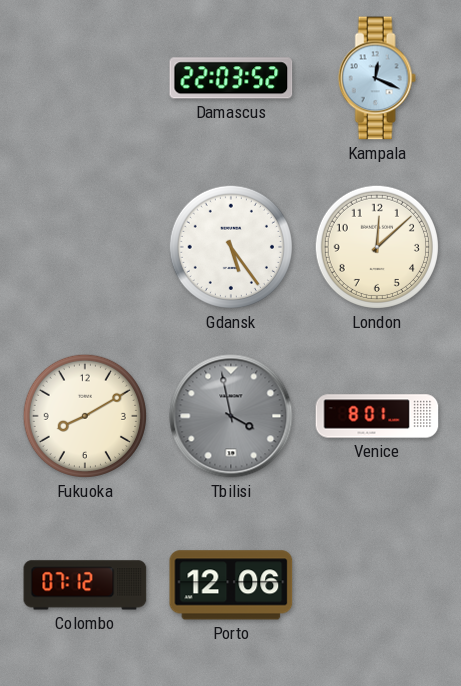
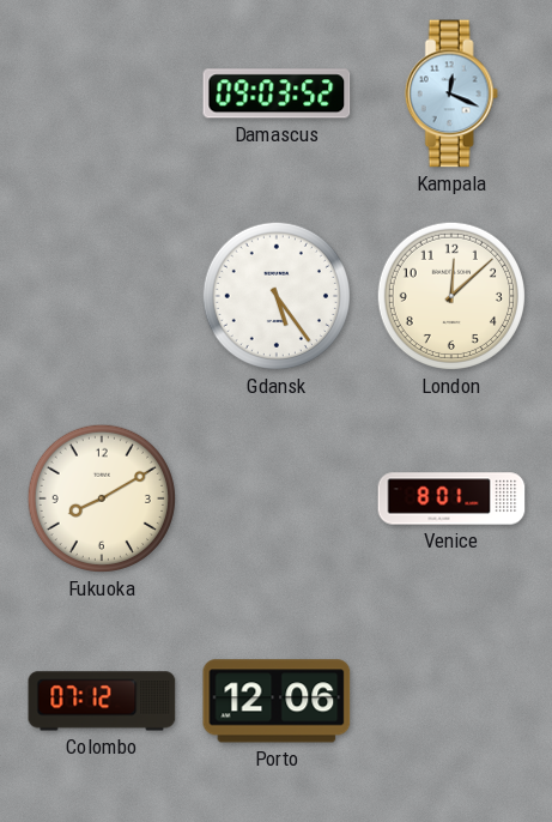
Damascus: 22:03 -> 09:03 (277, 93)
Tbilisi: 3:58 -> none (231, 416)
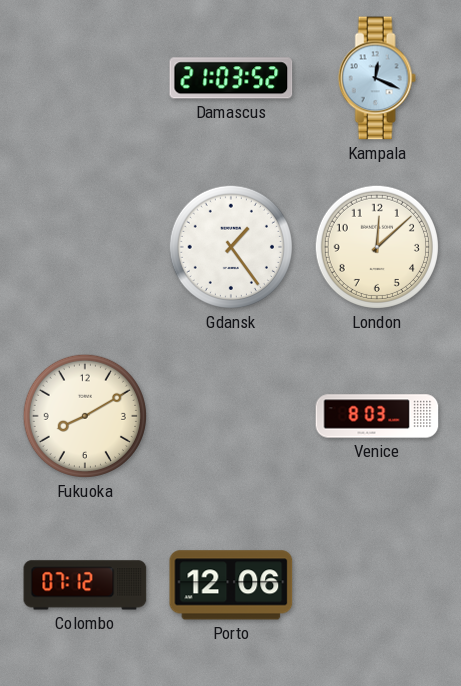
Damascus: 09:03 -> 21:03 (231, 78)
Gdansk: 5:24 -> 1:24 (231, 247)
Venice: 8:01 -> 8:03 (377, 416)
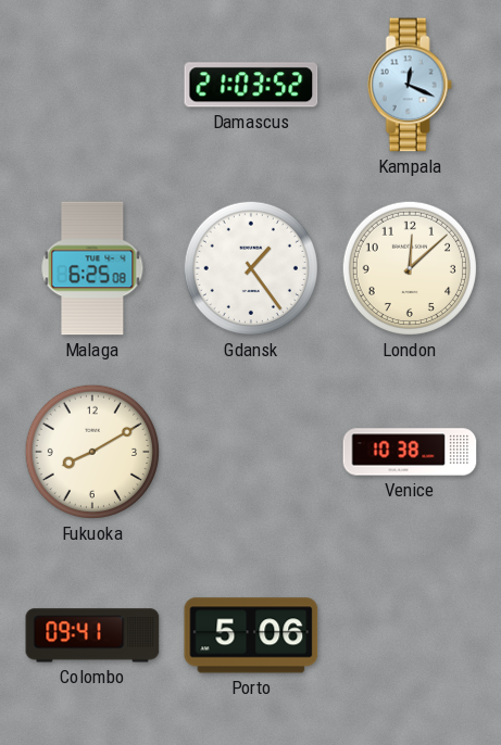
Malaga: none -> 6:25 (92, 268)
Venice: 8:03 -> 10:38 (410, 452)
Colombo: 07:12 -> 09:41 (92, 635)
Porto: 12:06 -> 5:06 (251, 635)
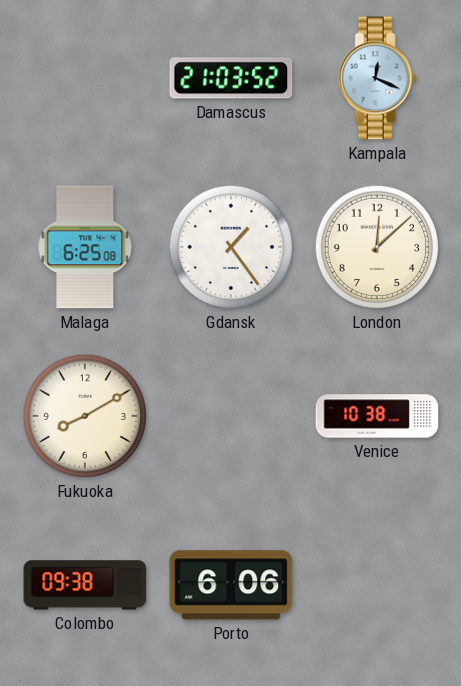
Colombo: 09:41 -> 09:38 (85, 585)
Porto: 5:06 -> 6:06 (231, 585)
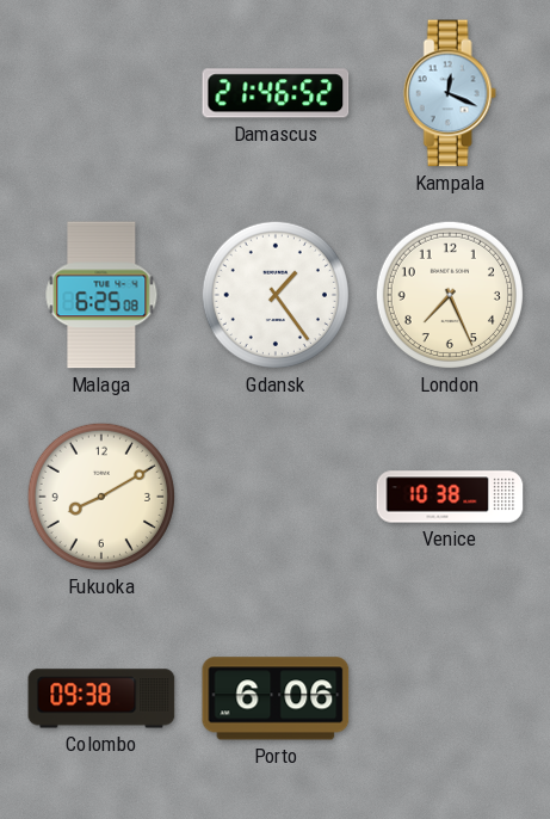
Damascus: 21:03 -> 21:46 (276, 93)
London: 12:08 -> 7:26 (450, 295)
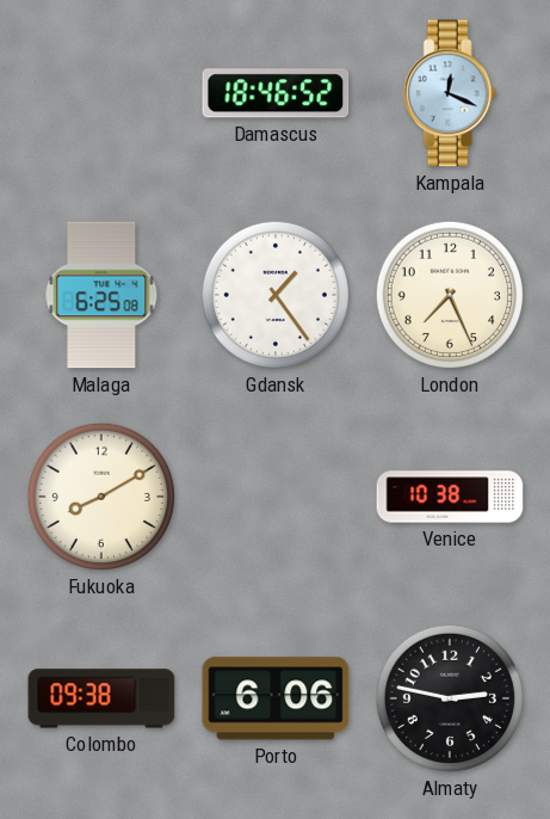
Damascus: 21:46 -> 18:46 (276, 93)
Almaty: none -> 2:47 (450, 698)
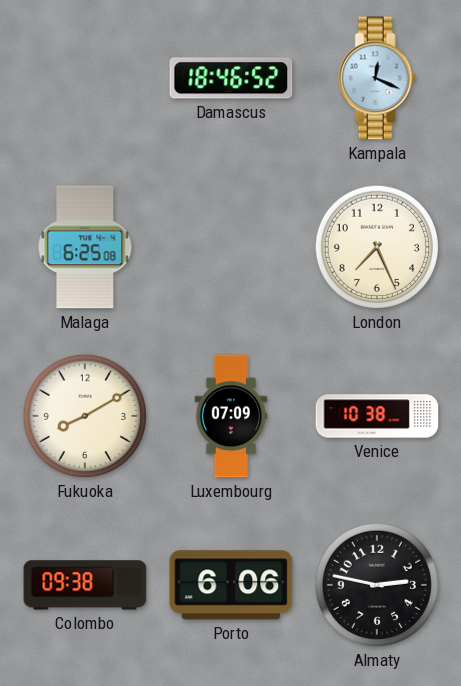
Gdansk: 1:24 -> none (276, 295)
Luxembourg: none -> 07:09 (231, 416)
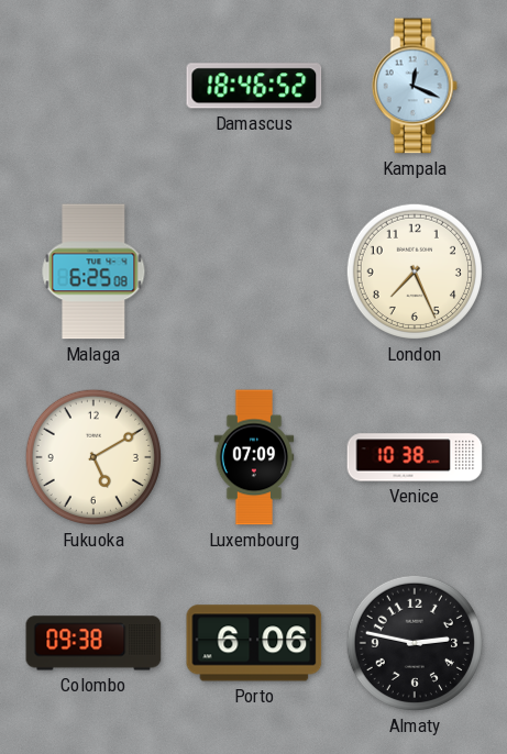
Fukuoka: 8:10 -> 5:10 (93, 457)
